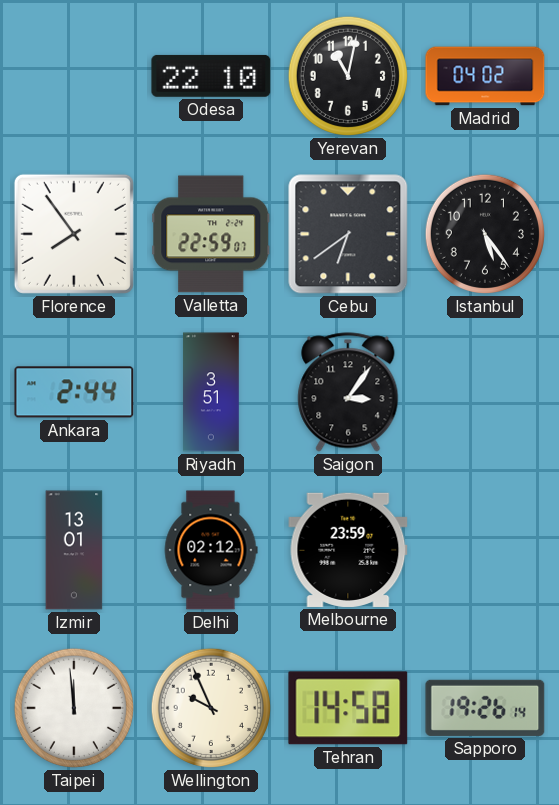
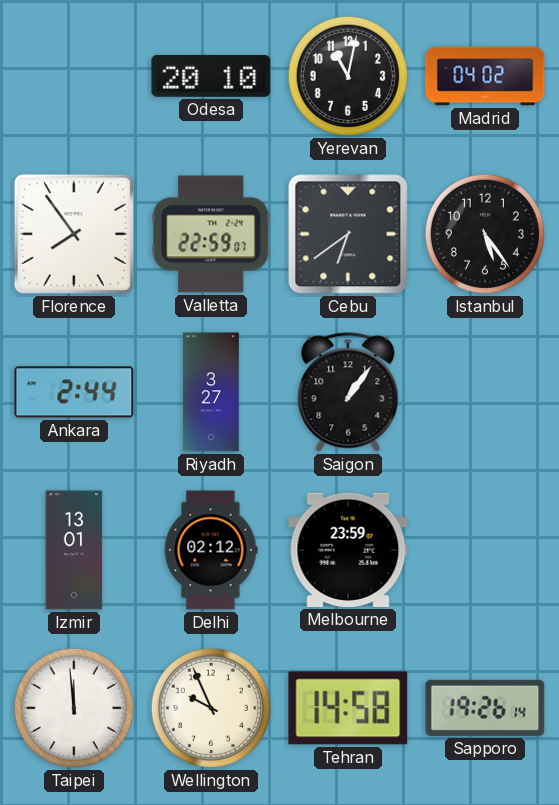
Odesa: 22:10 -> 20:10 (211, 76)
Riyadh: 3:51 -> 3:27 (211, 392)
Saigon: 3:06 -> 1:06 (348, 392)
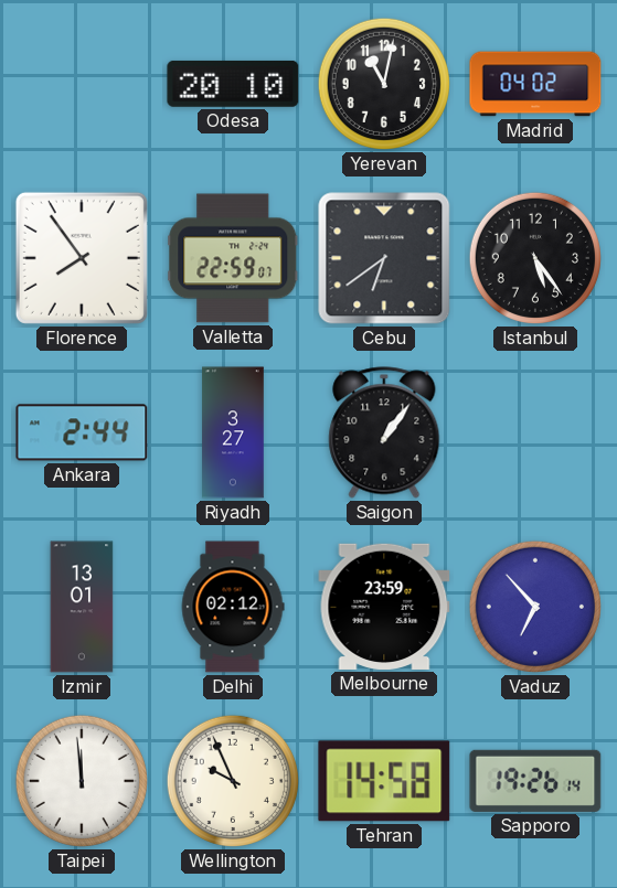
Vaduz: none -> 6:53 (535, 607)
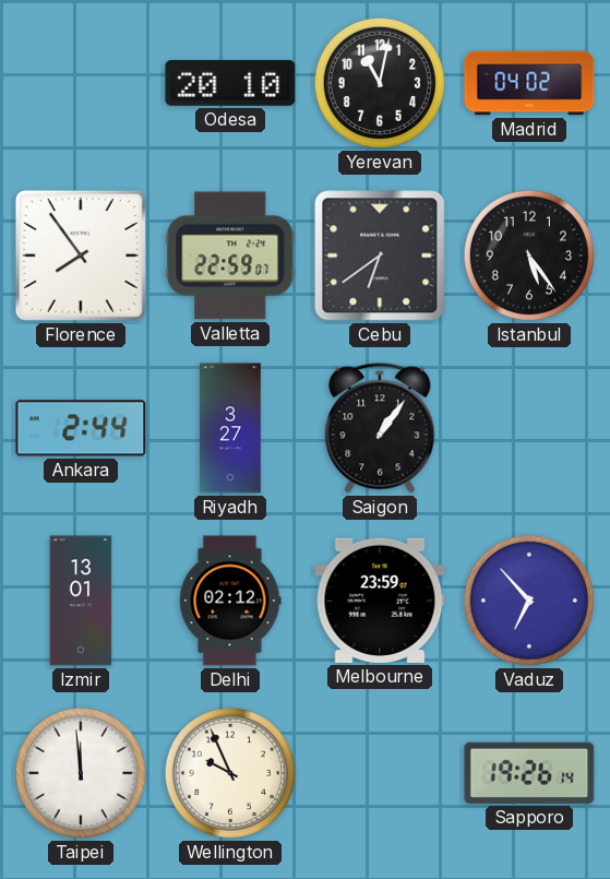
Tehran: 14:58 -> none (384, 781)
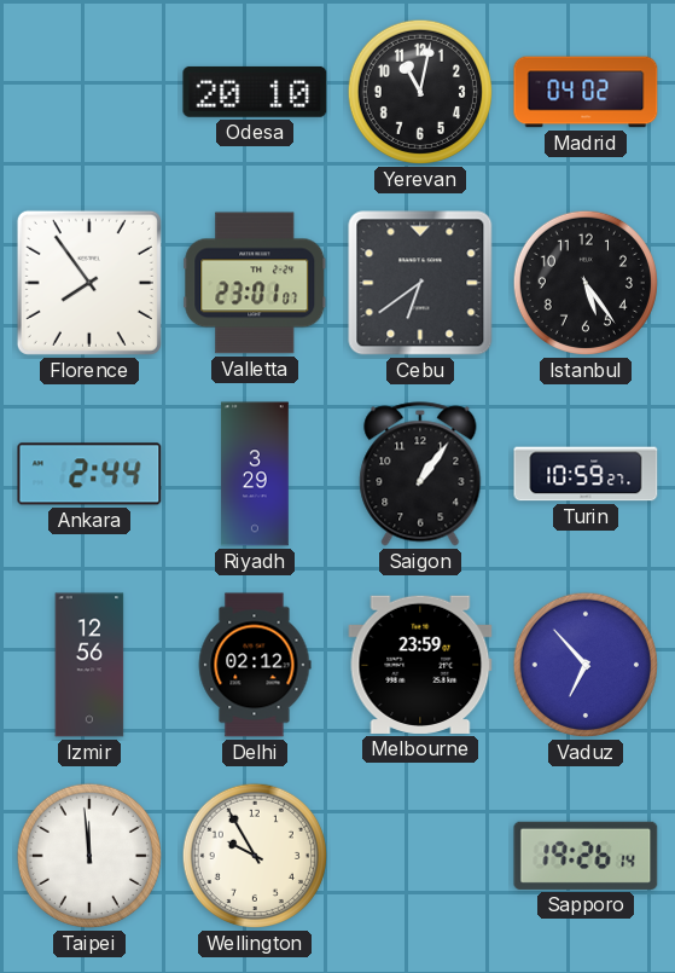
Valletta: 22:59 -> 23:01 (255, 283)
Riyadh: 3:27 -> 3:29 (255, 474)
Turin: none -> 10:59 (586, 474)
Izmir: 13:01 -> 12:56 (89, 665)
Wellington: 9:56 -> 9:55 (255, 856)
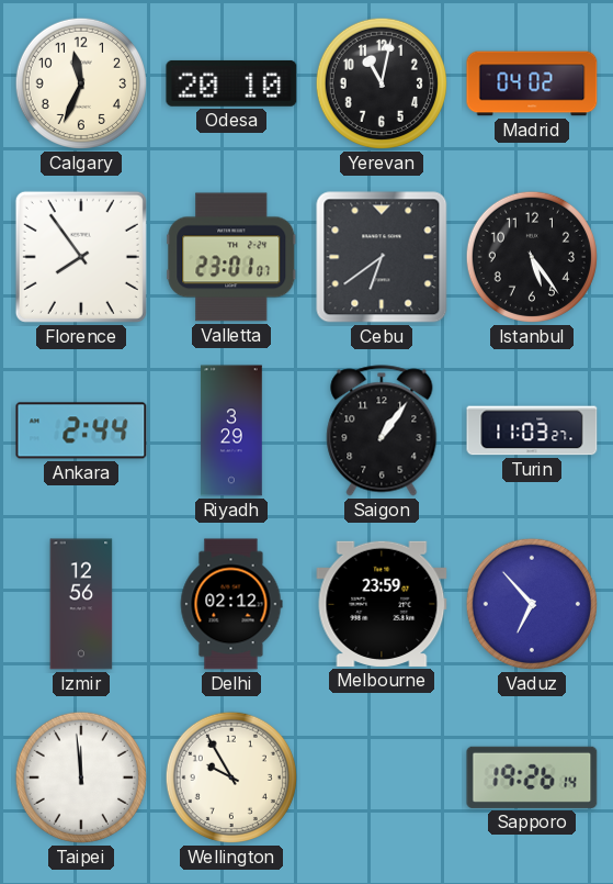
Calgary: none -> 11:34 (81, 83)
Turin: 10:59 -> 11:03 (532, 430)
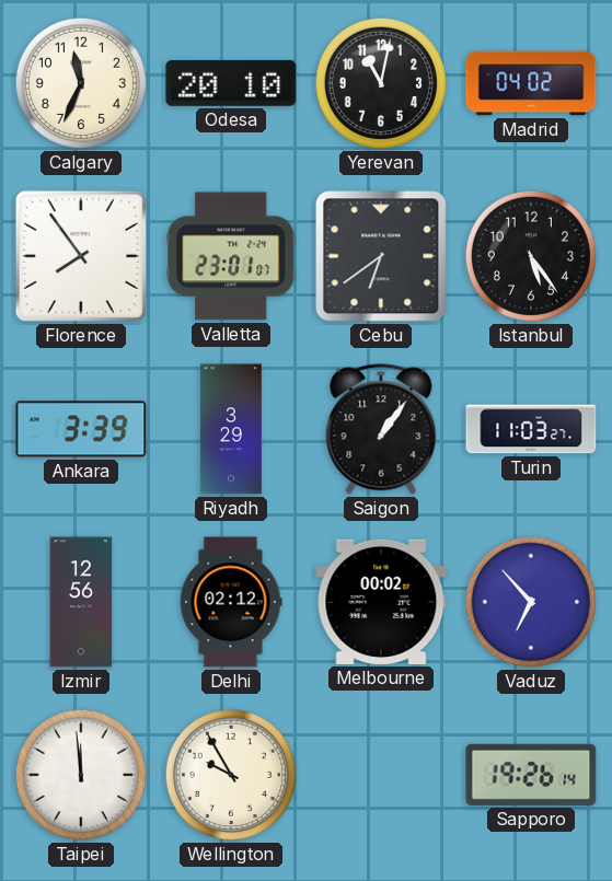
Ankara: 2:44 -> 3:39 (81, 429)
Melbourne: 23:59 -> 00:02 (381, 602)
